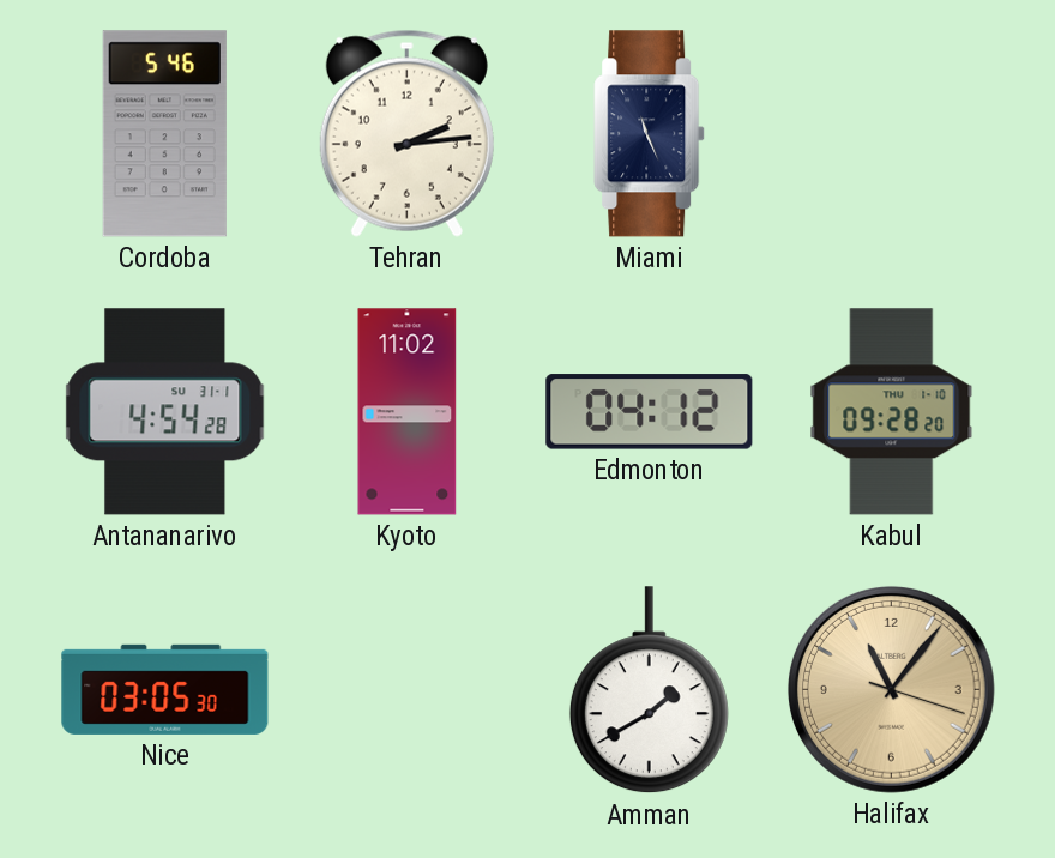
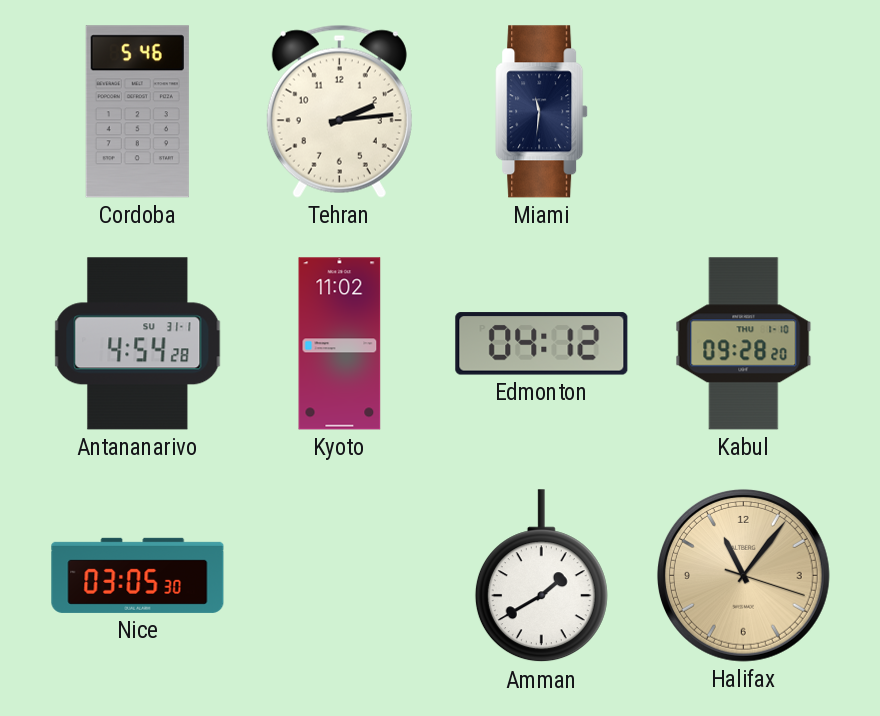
Miami: 11:26 -> 11:31 (542, 112)
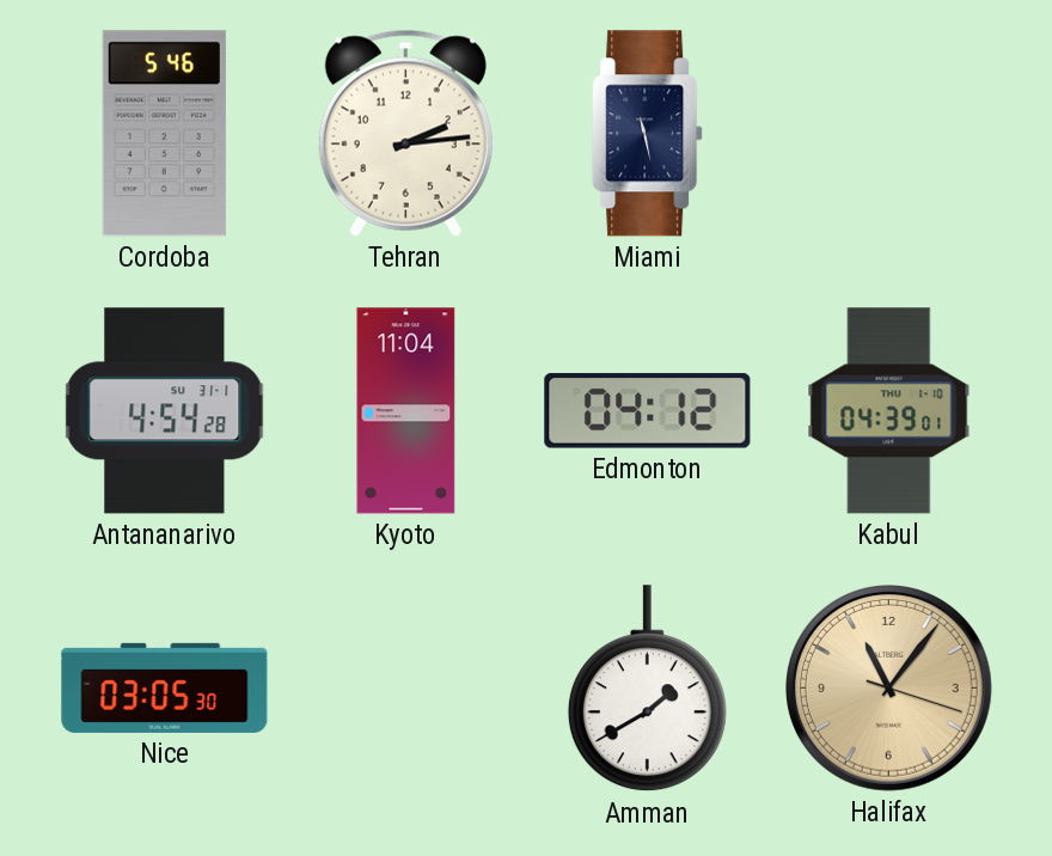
Miami: 11:31 -> 11:28 (648, 134)
Kyoto: 11:02 -> 11:04 (406, 411)
Kabul: 09:28 -> 04:39 (889, 411)
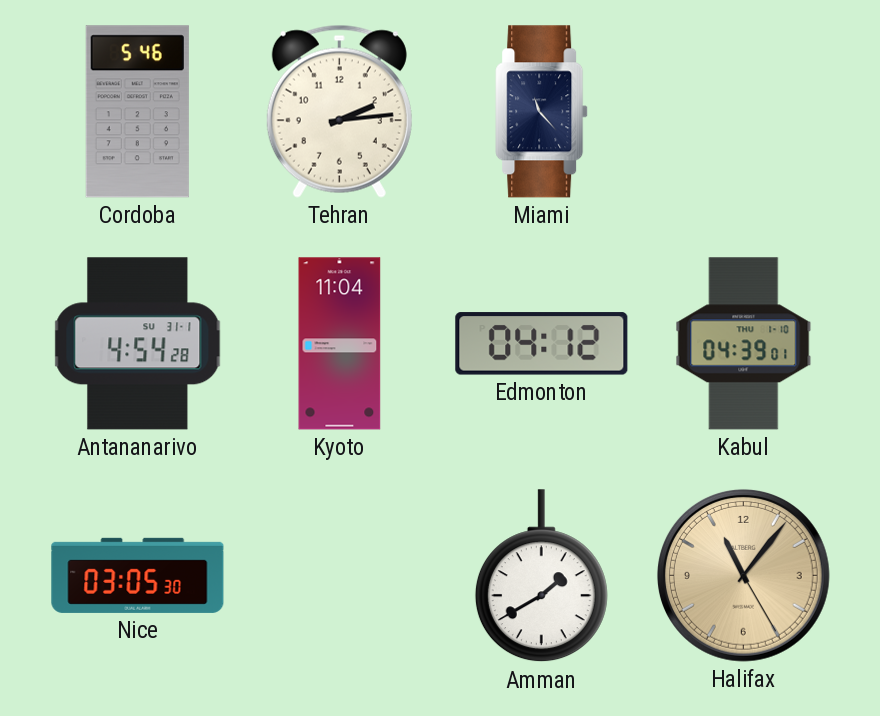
Miami: 11:28 -> 11:23 (542, 112)
Halifax: 11:06:18 -> 11:06:25 (743, 575)
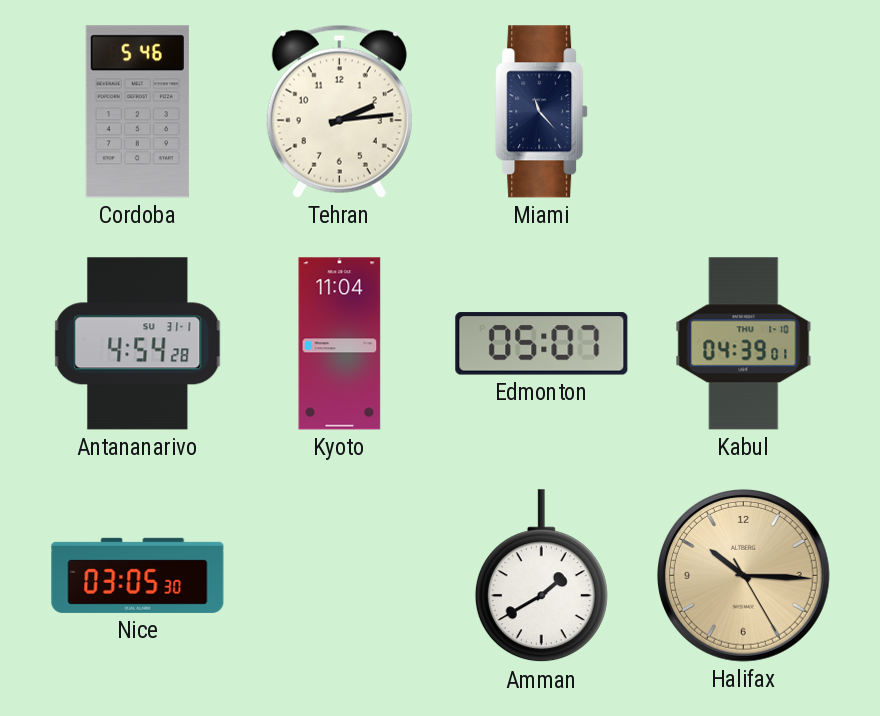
Edmonton: 04:12 -> 05:07 (542, 344)
Halifax: 11:06 -> 10:15 (743, 575)
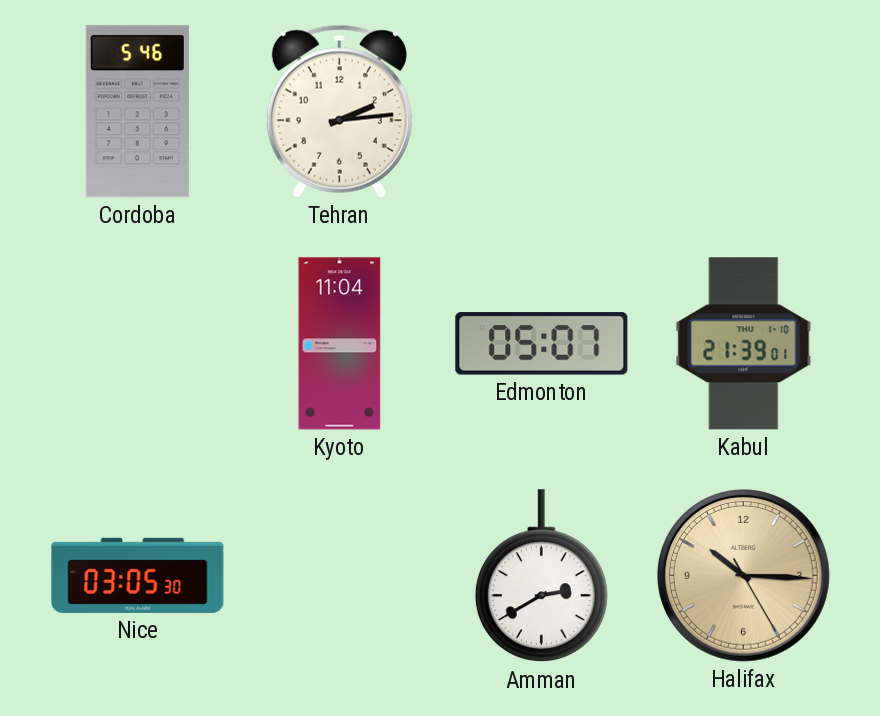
Miami: 11:23 -> none (542, 112)
Antananarivo: 4:54 -> none (138, 344)
Kabul: 04:39 -> 21:39 (744, 344)
Amman: 1:40 -> 2:40 (541, 576)
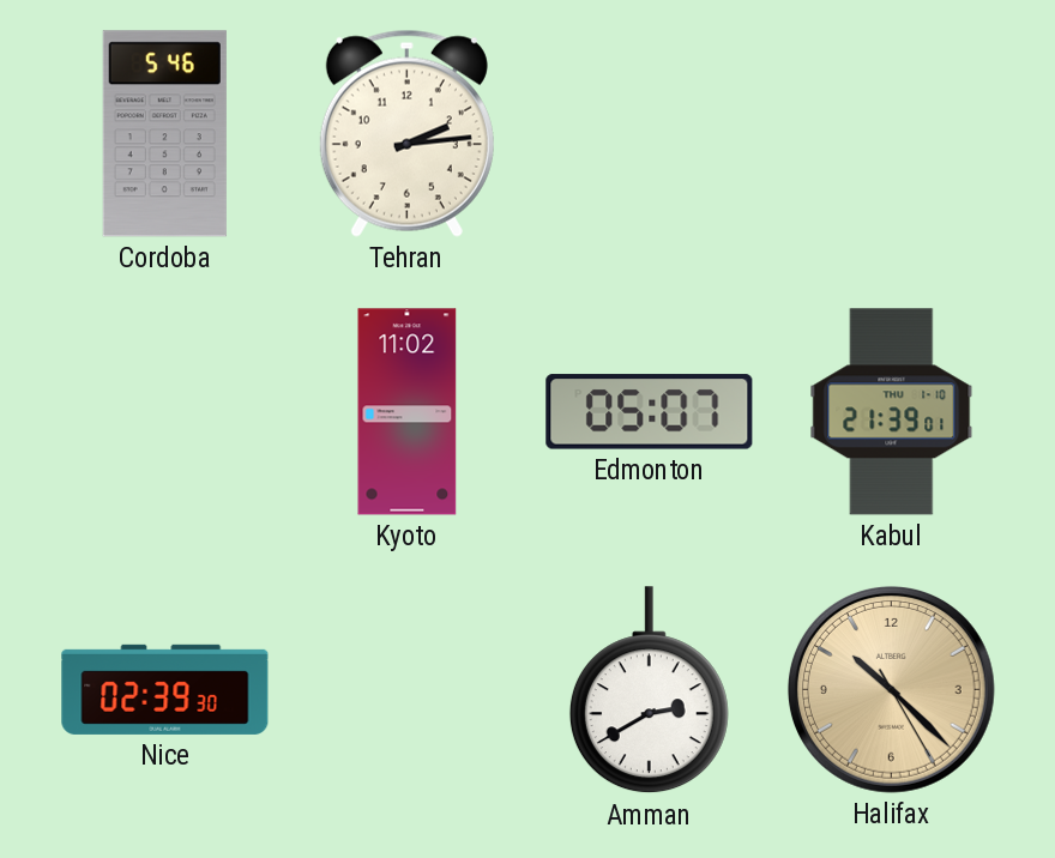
Kyoto: 11:04 -> 11:02 (408, 412)
Nice: 03:05 -> 02:39 (165, 689)
Halifax: 10:15 -> 10:22 (891, 689)
